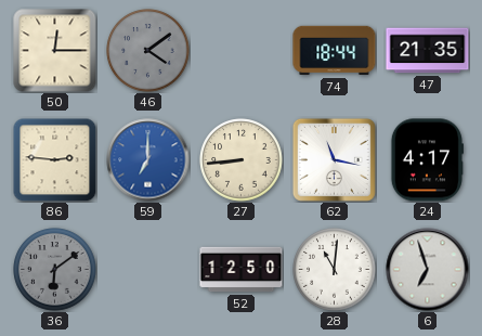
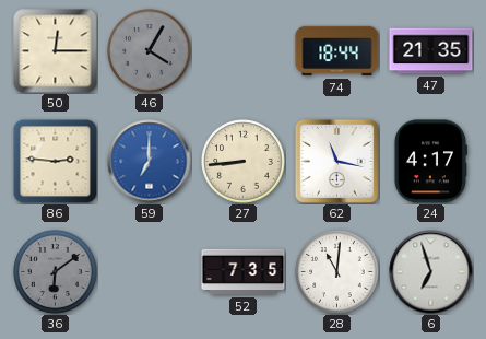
46: 4:09 -> 4:05 (150, 51)
52: 12:50 -> 7:35 (244, 272)
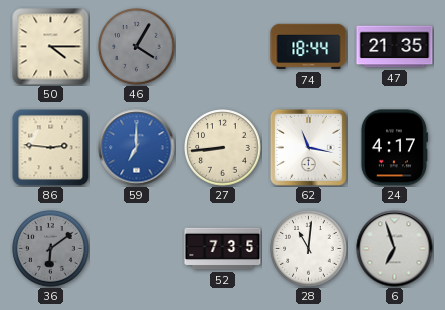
50: 12:15 -> 4:15 (51, 47)
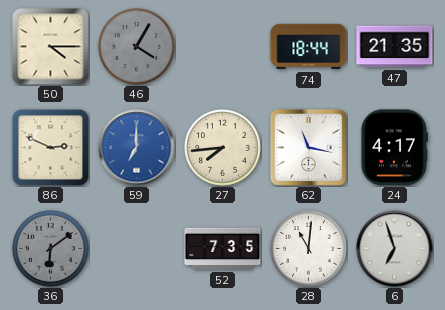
86: 2:46 -> 2:49 (50, 147)
27: 8:44 -> 7:44 (223, 148)
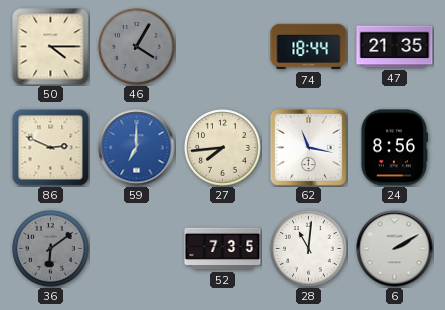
24: 4:17 -> 8:56 (394, 148)
6: 6:57 -> 2:10 (395, 249)
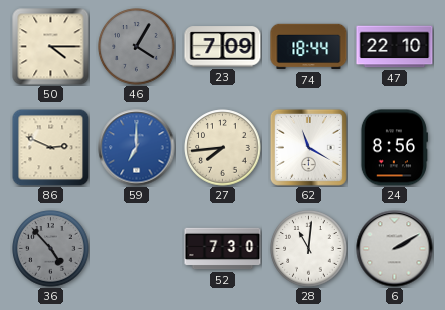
23: none -> 7:09 (223, 47)
47: 21:35 -> 22:10 (395, 47)
62: 11:17 -> 11:20 (308, 147)
36: 6:09 -> 4:53 (51, 249)
52: 7:35 -> 7:30 (223, 249)
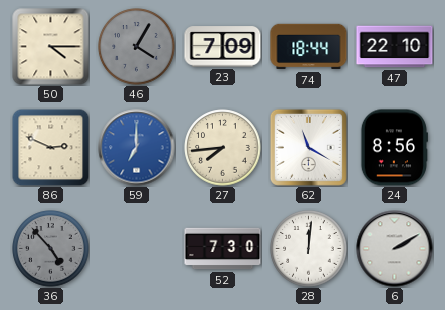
28: 11:01 -> 12:01 (309, 249)
